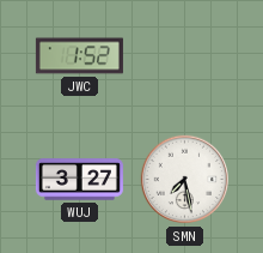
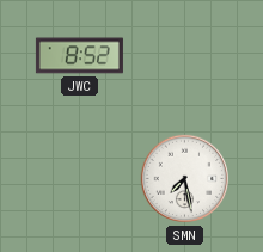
JWC: 1:52 -> 8:52 (79, 56)
WUJ: 3:27 -> none (79, 180)
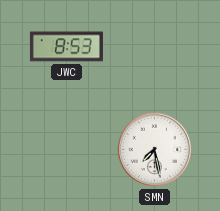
JWC: 8:52 -> 8:53 (66, 47)
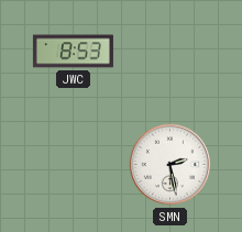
SMN: 7:28 -> 2:28 (170, 165)
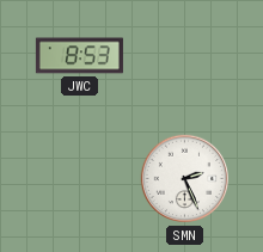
SMN: 2:28 -> 2:26 (185, 179)
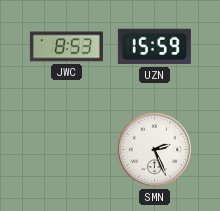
UZN: none -> 15:59 (154, 47)
